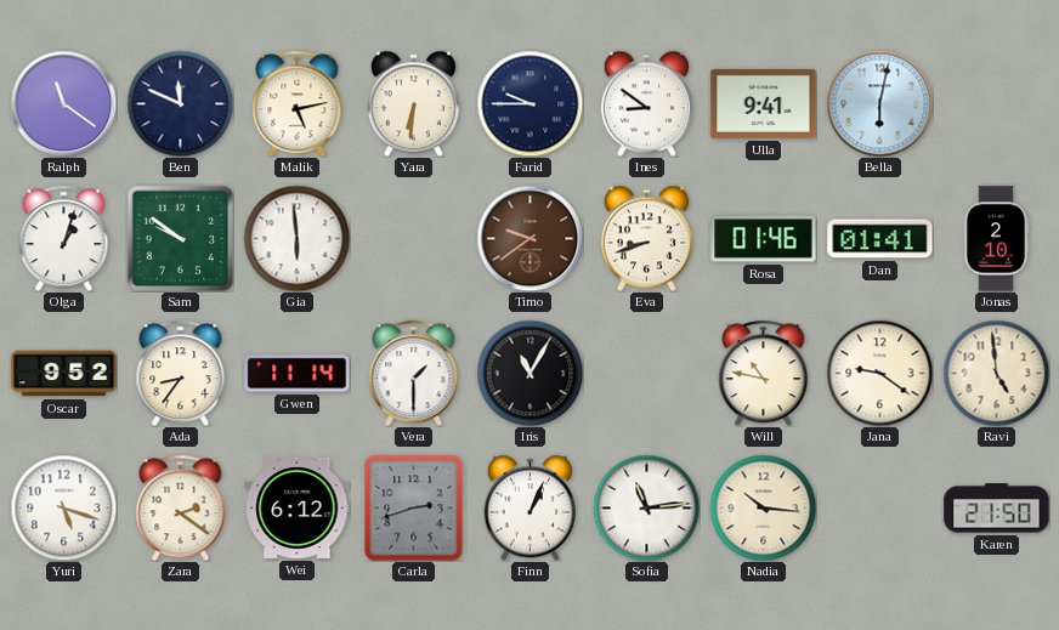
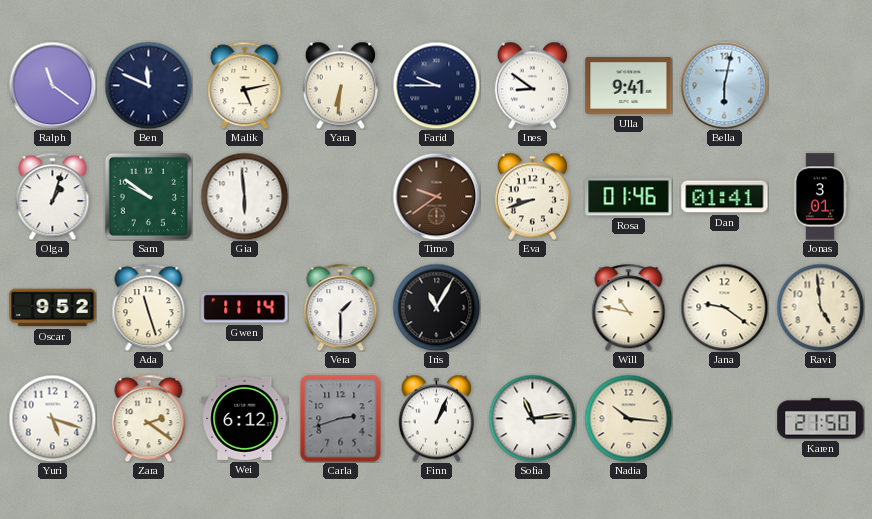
Jonas: 2:10 -> 3:01 (820, 197)
Ada: 8:36 -> 11:27 (149, 307)
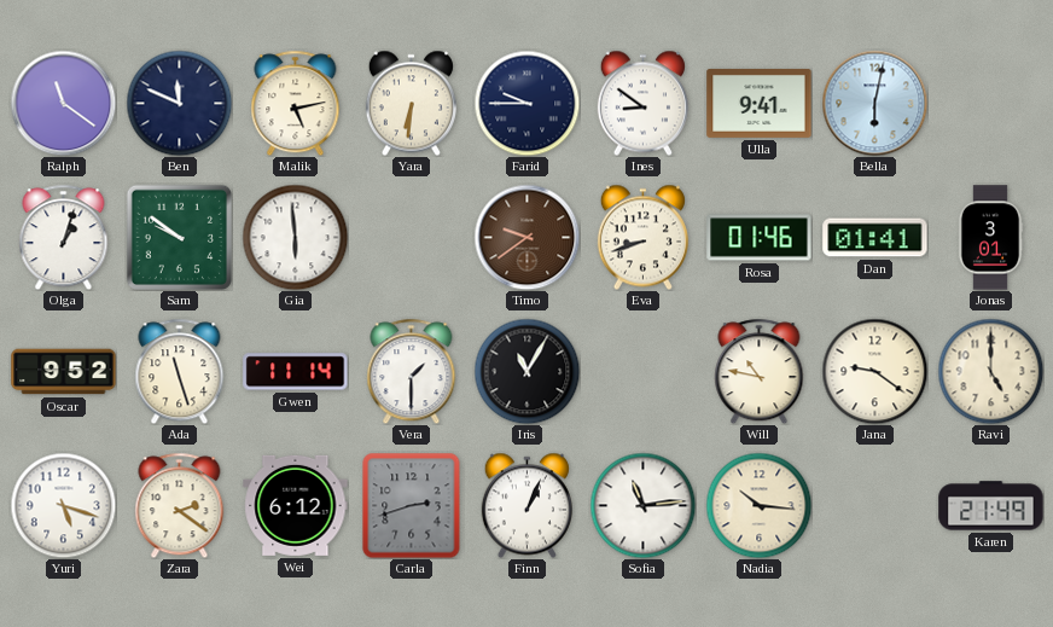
Ravi: 4:59 -> 5:00 (990, 371)
Karen: 21:50 -> 21:49 (991, 506)
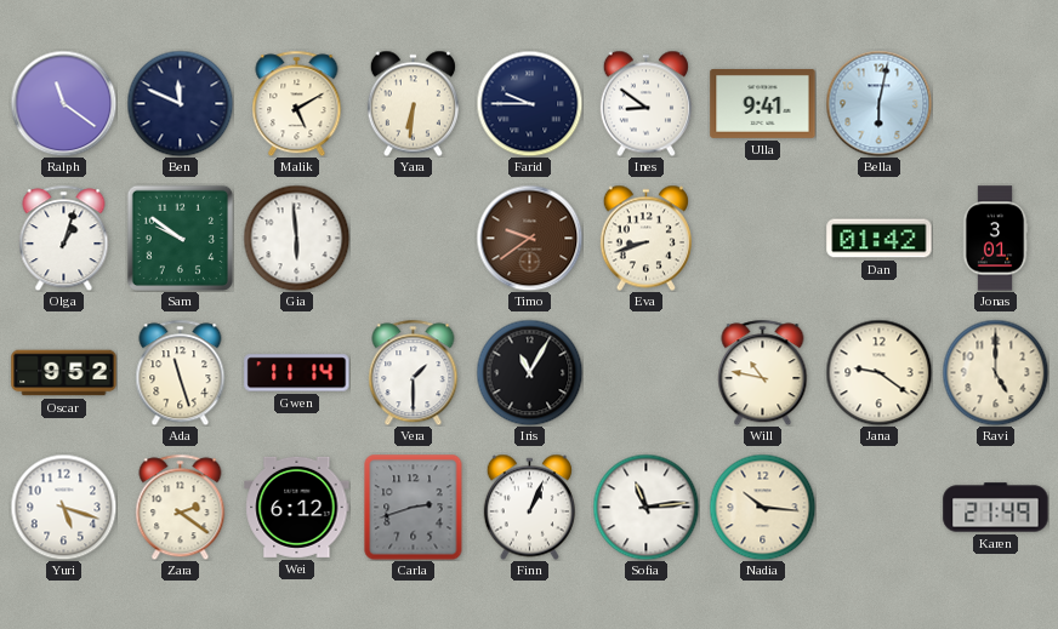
Malik: 5:13 -> 5:10 (297, 103)
Rosa: 01:46 -> none (760, 238)
Dan: 01:41 -> 01:42 (880, 239)
